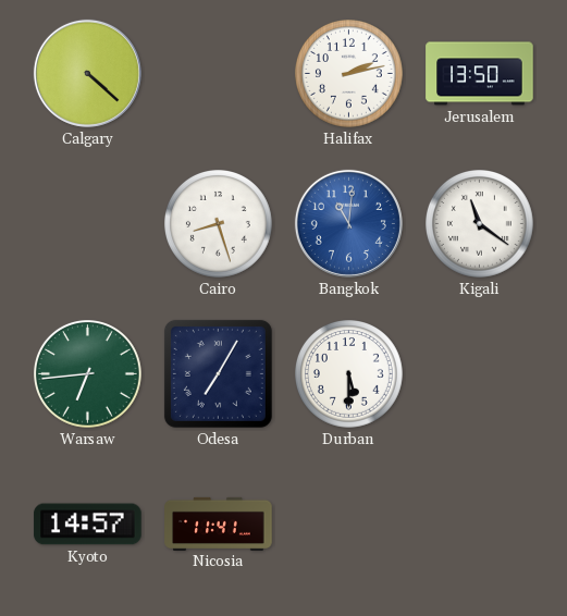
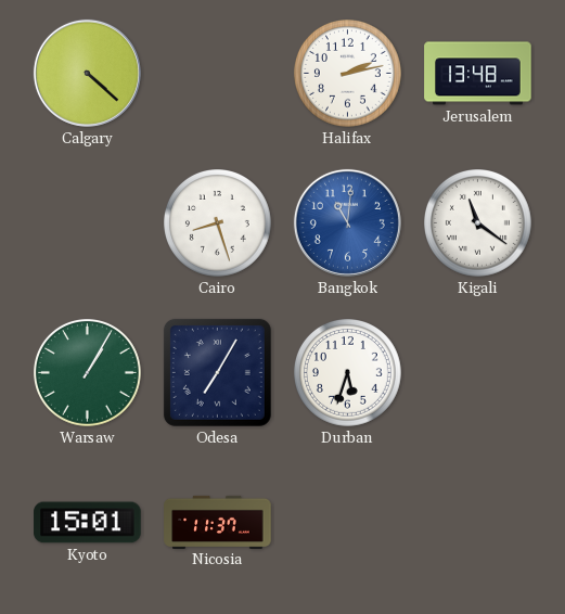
Jerusalem: 13:50 -> 13:48 (478, 74)
Warsaw: 6:44 -> 1:05 (88, 373)
Durban: 5:30 -> 5:33 (348, 373)
Kyoto: 14:57 -> 15:01 (88, 523)
Nicosia: 11:41 -> 11:37 (218, 522)
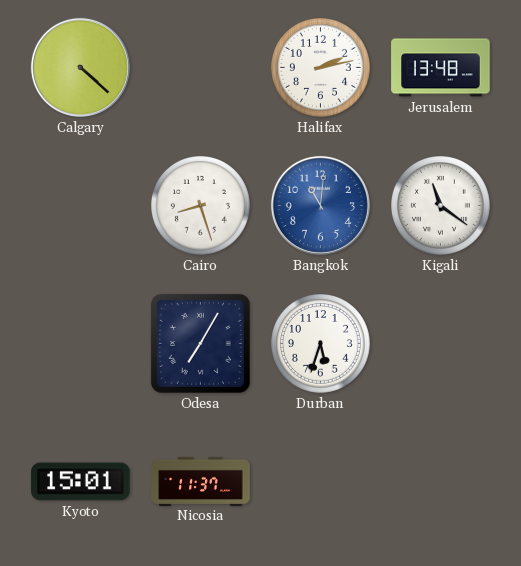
Warsaw: 1:05 -> none (88, 373)
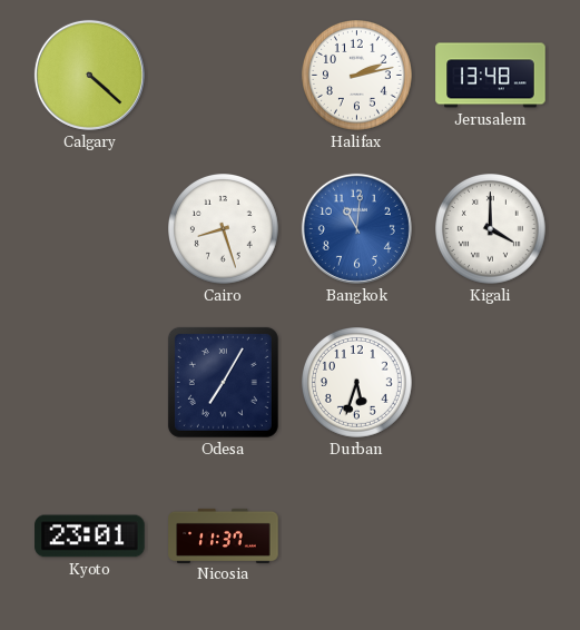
Kigali: 11:21 -> 4:00 (491, 229)
Kyoto: 15:01 -> 23:01 (90, 537)
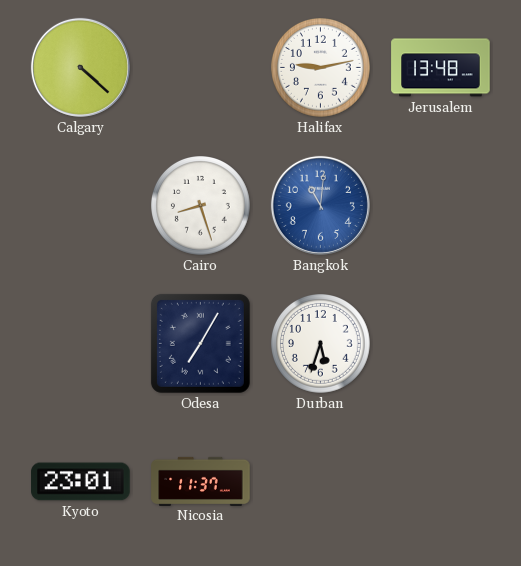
Halifax: 2:13 -> 9:13 (321, 68)
Kigali: 4:00 -> none (491, 229)
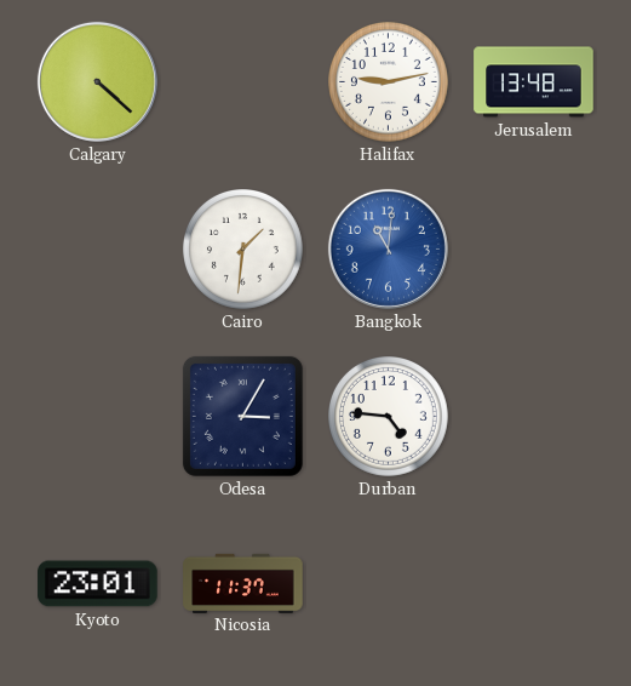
Cairo: 8:27 -> 1:31 (243, 250)
Odesa: 7:05 -> 3:05 (242, 416)
Durban: 5:33 -> 4:46 (389, 417)
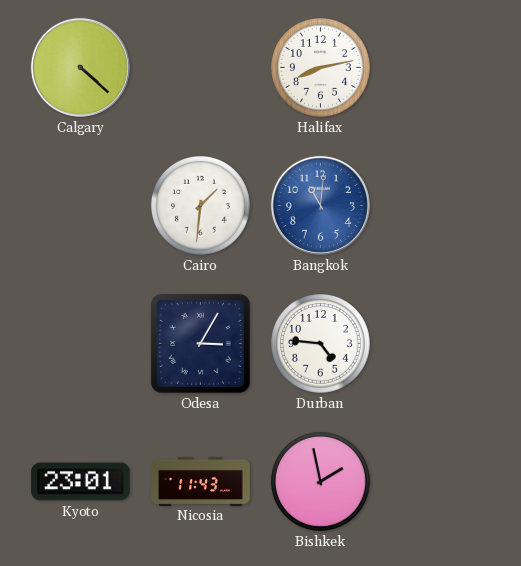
Halifax: 9:13 -> 8:13 (321, 68)
Jerusalem: 13:48 -> none (534, 82)
Nicosia: 11:37 -> 11:43 (201, 481)
Bishkek: none -> 1:58 (321, 482)
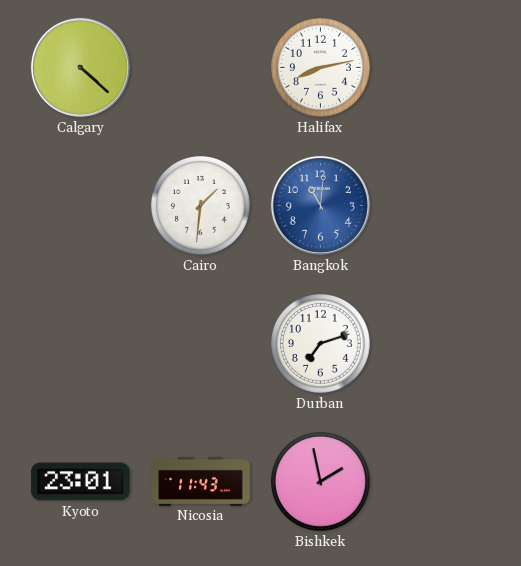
Odesa: 3:05 -> none (200, 343)
Durban: 4:46 -> 7:12 (321, 344)
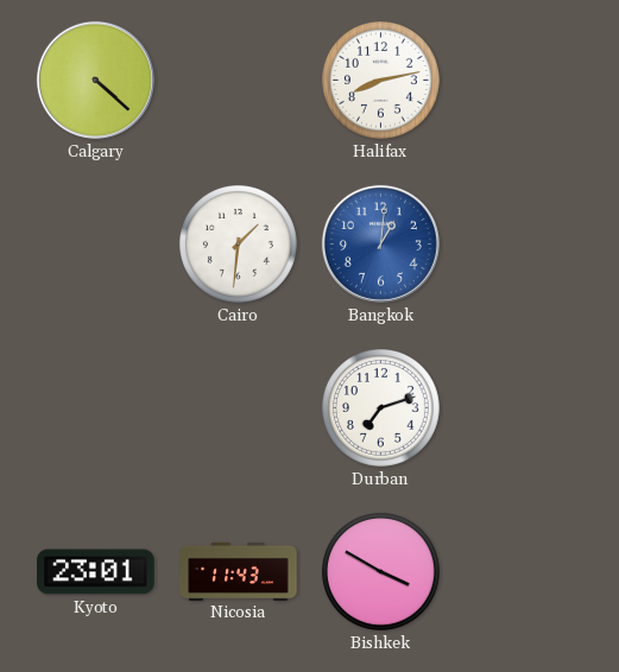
Bangkok: 11:01 -> 1:01 (380, 243)
Bishkek: 1:58 -> 3:50 (381, 572)
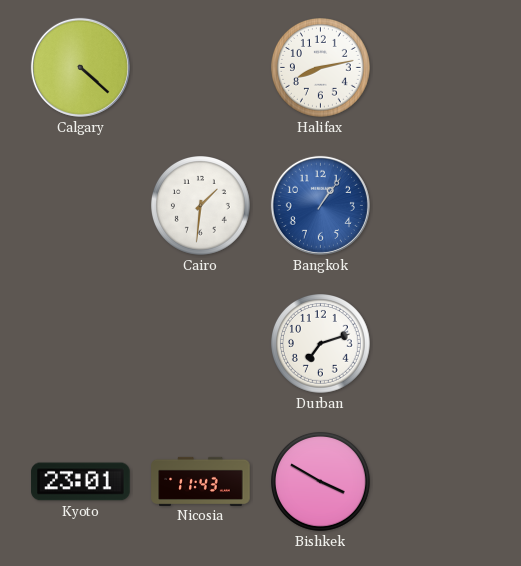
Bangkok: 1:01 -> 1:06 (320, 205)
